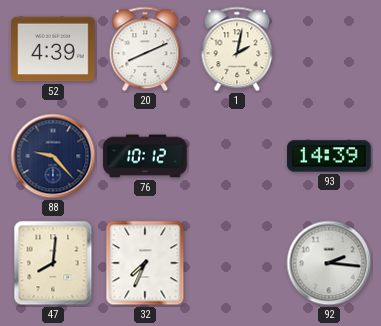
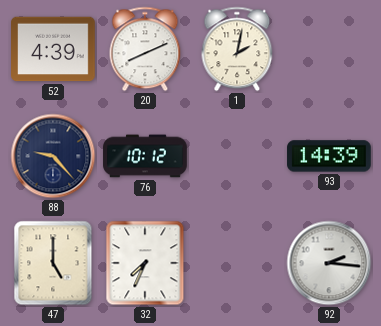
47: 8:01 -> 5:00 (53, 263)
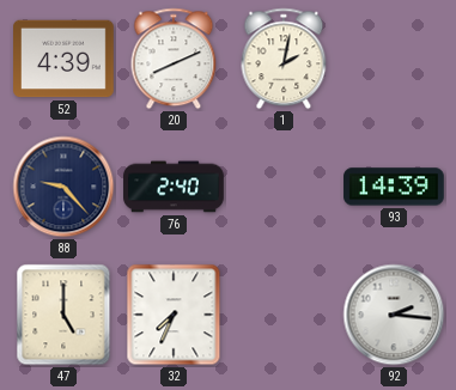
76: 10:12 -> 2:40 (174, 187)
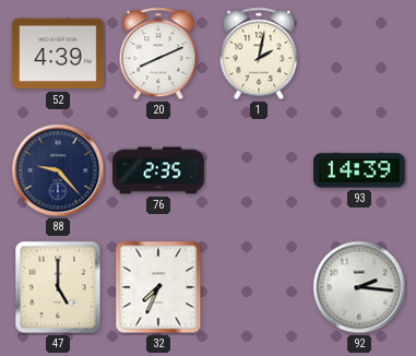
76: 2:40 -> 2:35 (158, 170)
